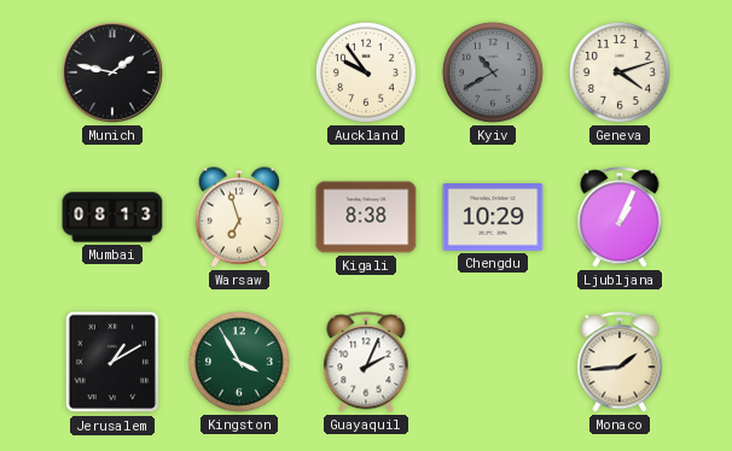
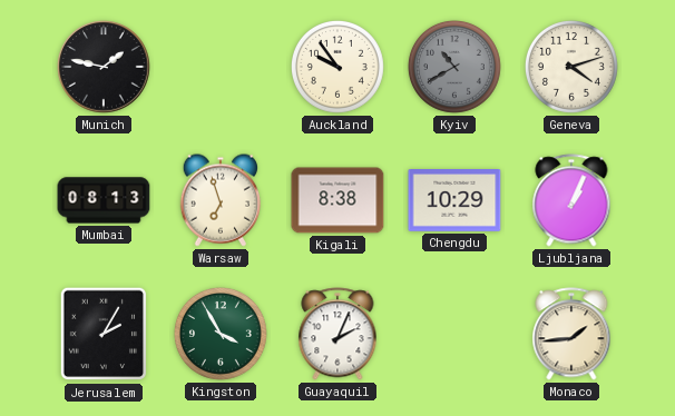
Jerusalem: 1:10 -> 2:05 (104, 334)
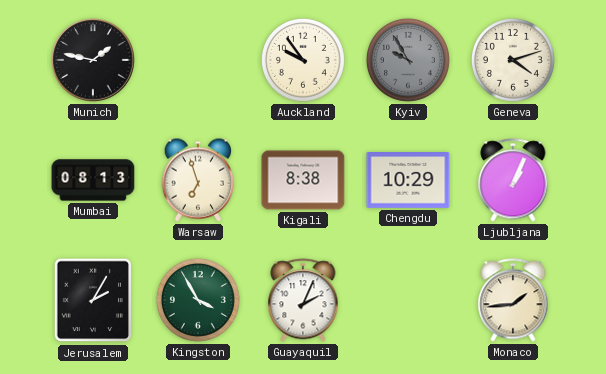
Kyiv: 10:40 -> 9:55 (408, 60)
